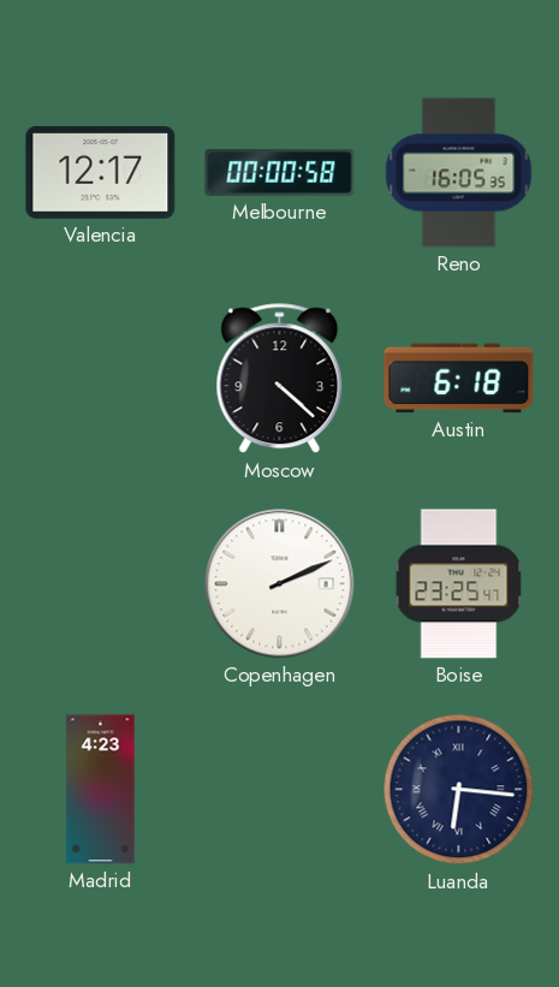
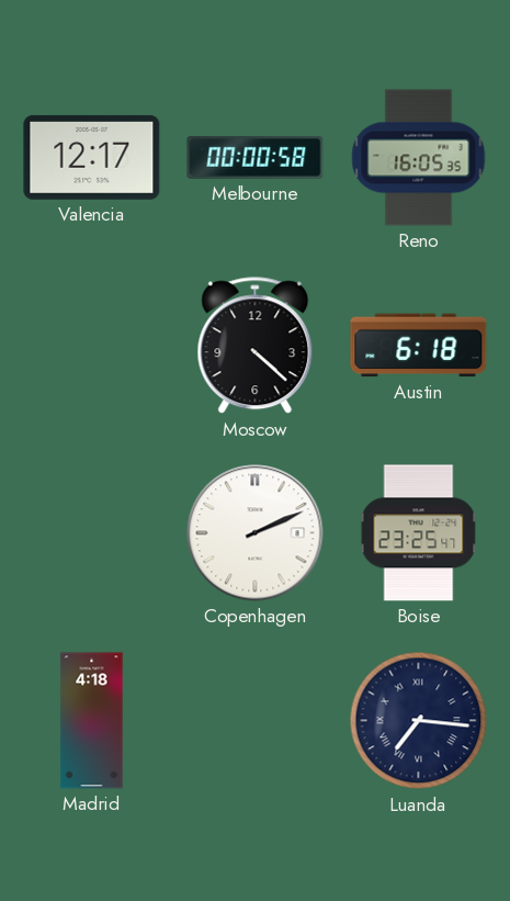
Madrid: 4:23 -> 4:18 (92, 721)
Luanda: 6:16 -> 7:16 (419, 721)
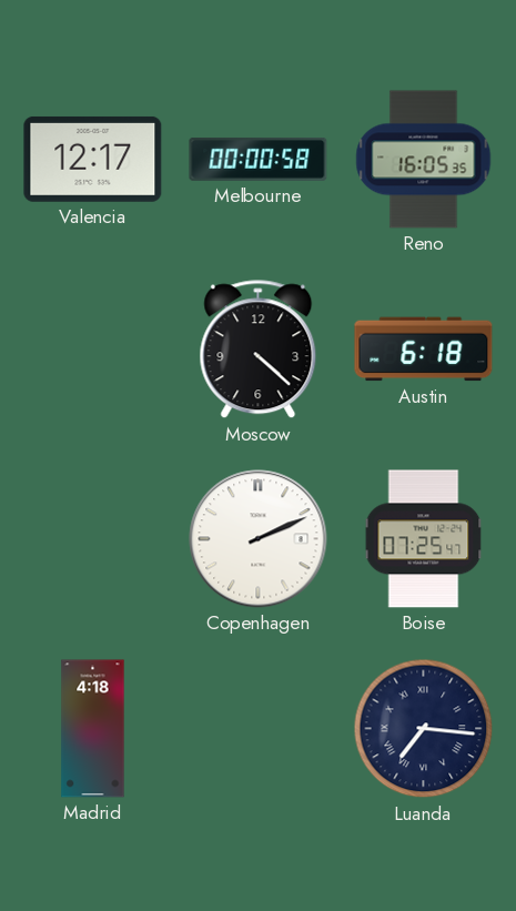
Boise: 23:25 -> 07:25 (424, 539)
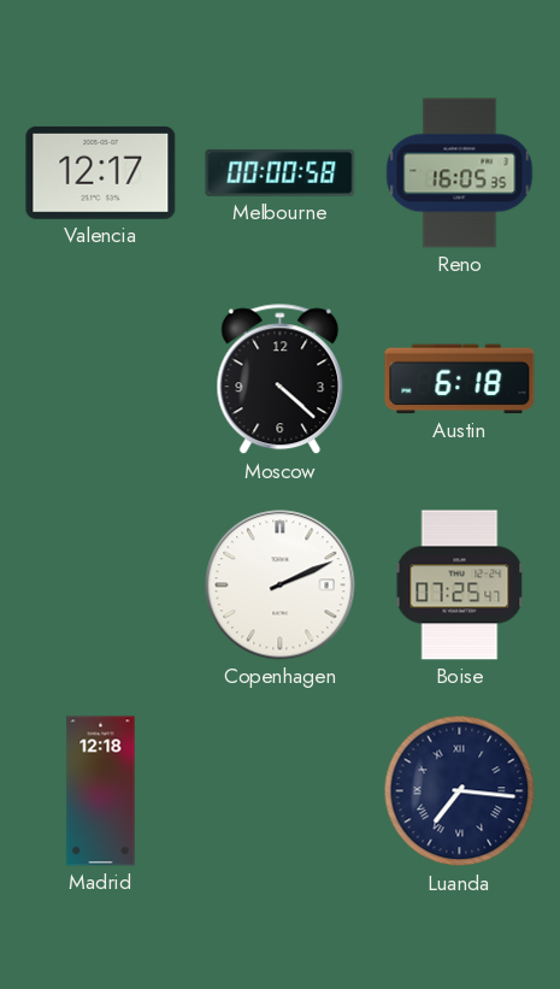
Madrid: 4:18 -> 12:18 (101, 791)
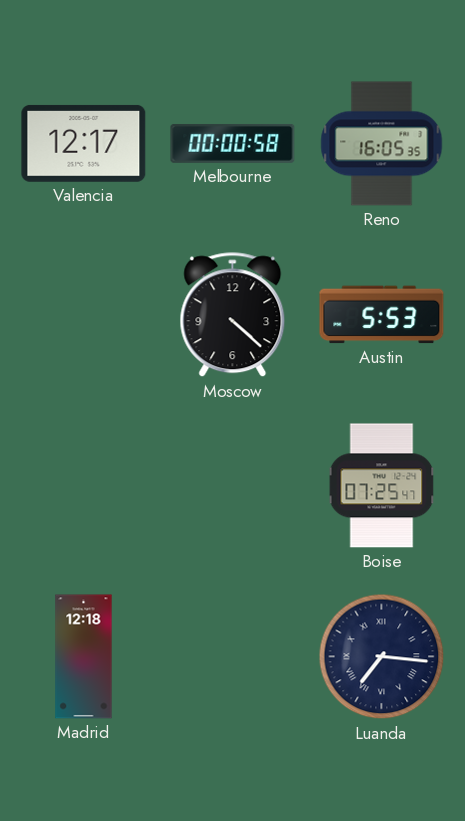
Austin: 6:18 -> 5:53 (382, 315)
Copenhagen: 2:11 -> none (281, 585)
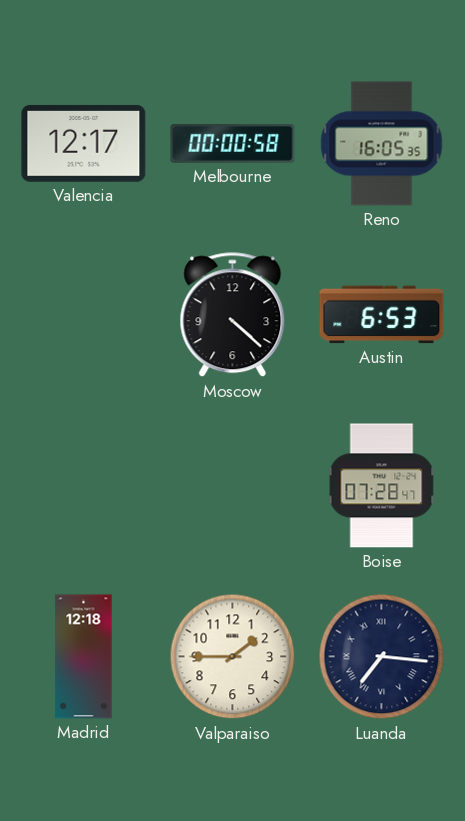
Austin: 5:53 -> 6:53 (382, 315)
Boise: 07:25 -> 07:28 (382, 486)
Valparaiso: none -> 1:45 (233, 657)
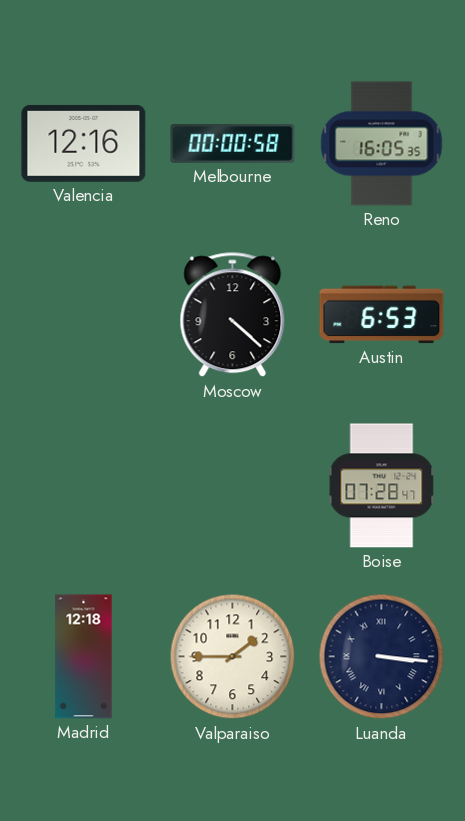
Valencia: 12:17 -> 12:16 (84, 143)
Luanda: 7:16 -> 3:16 (382, 657)
